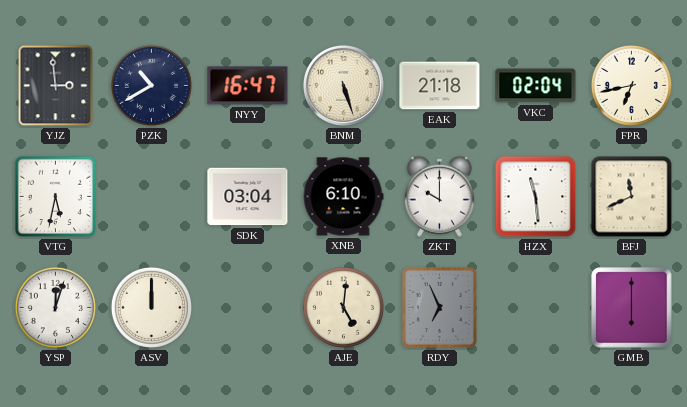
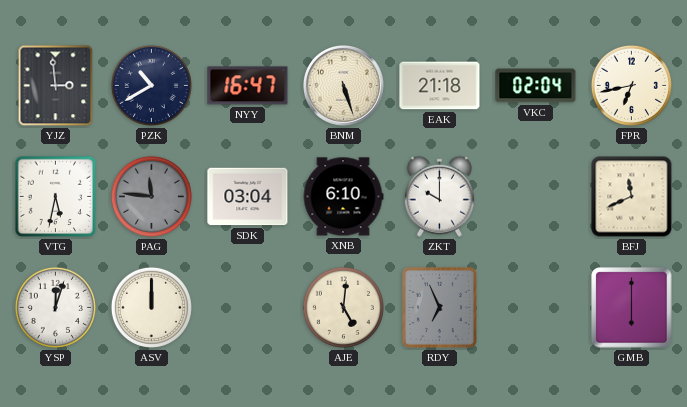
PAG: none -> 11:46 (151, 196)
HZX: 11:29 -> none (536, 197)
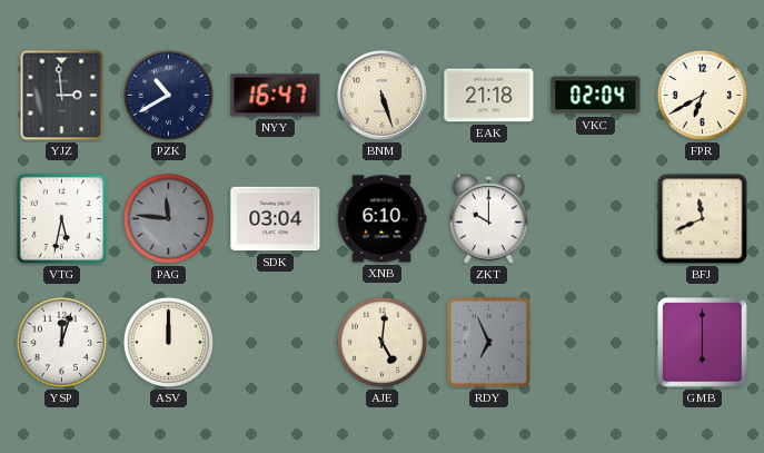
FPR: 6:43 -> 6:40 (702, 95)
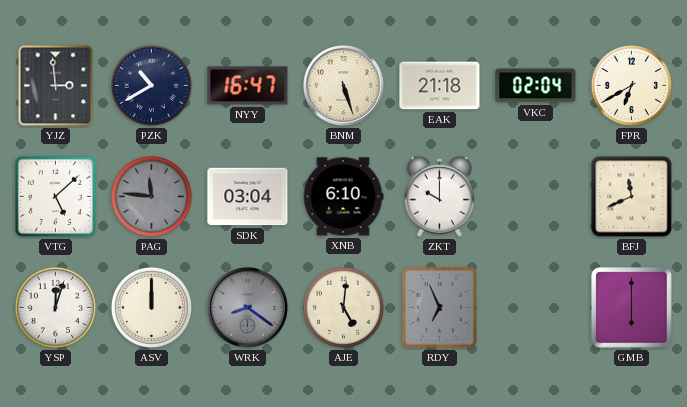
VTG: 5:32 -> 5:08 (56, 197)
WRK: none -> 8:21 (247, 307)
